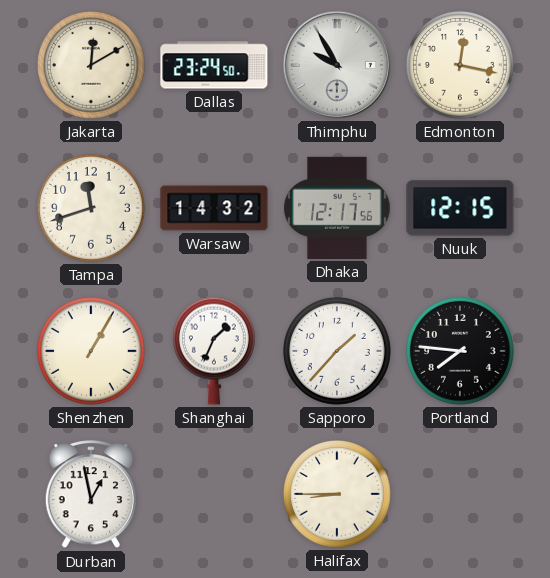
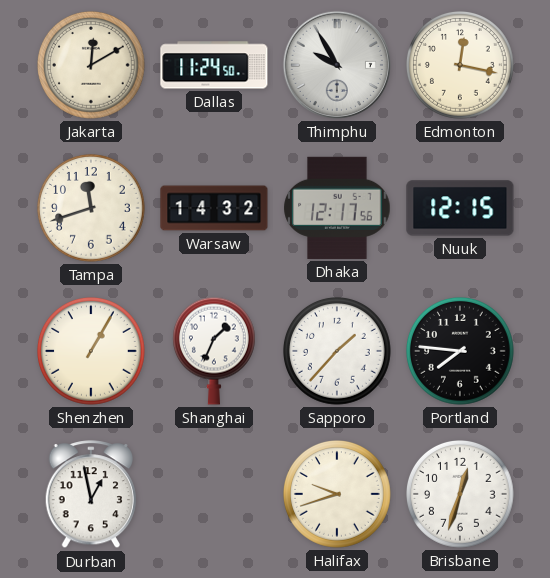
Dallas: 23:24 -> 11:24 (214, 65)
Halifax: 8:45 -> 9:42 (338, 495)
Brisbane: none -> 12:33 (461, 495)
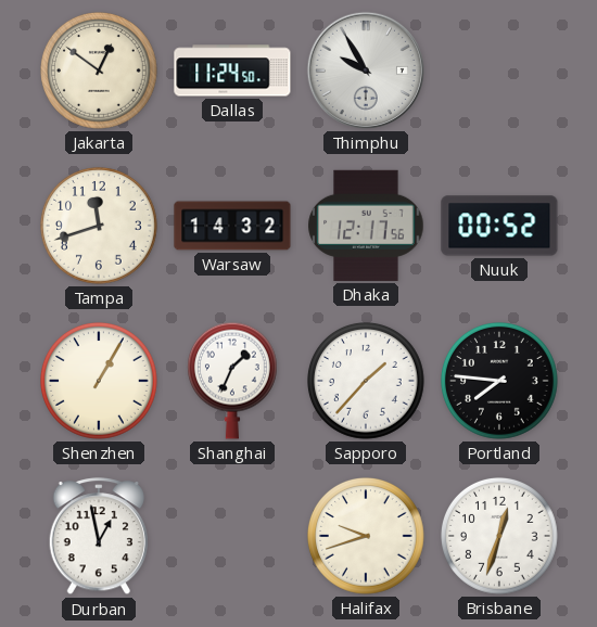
Jakarta: 12:10 -> 12:51 (100, 72)
Edmonton: 12:17 -> none (461, 66)
Nuuk: 12:15 -> 00:52 (499, 226)
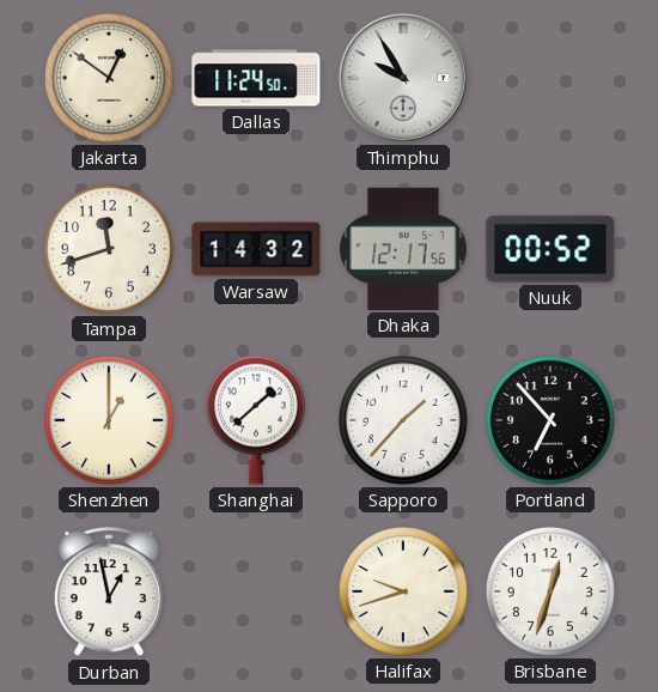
Shenzhen: 1:05 -> 1:00 (110, 421)
Shanghai: 1:34 -> 1:38 (256, 420)
Portland: 7:46 -> 6:53 (552, 421)
